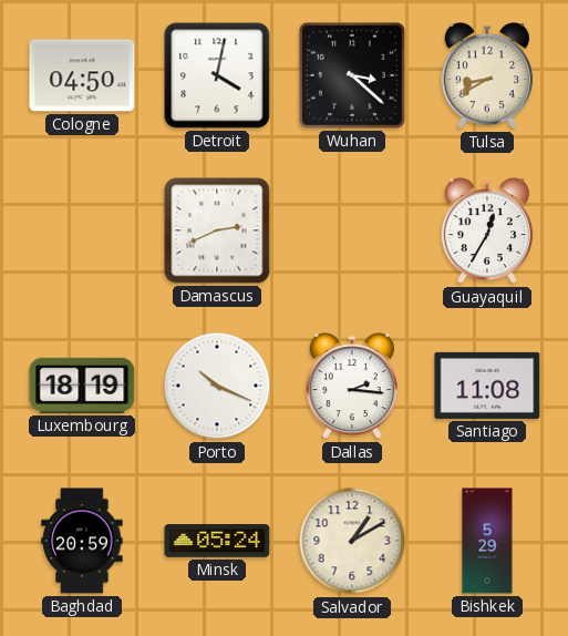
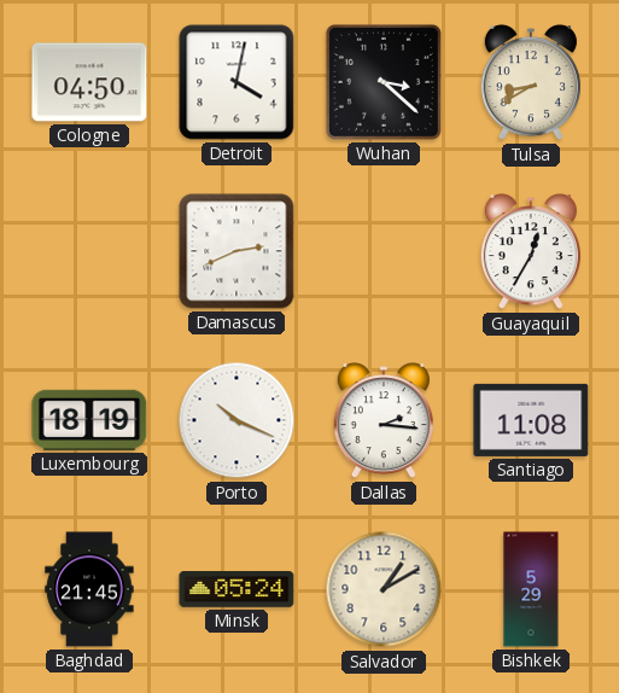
Baghdad: 20:59 -> 21:45 (89, 589)
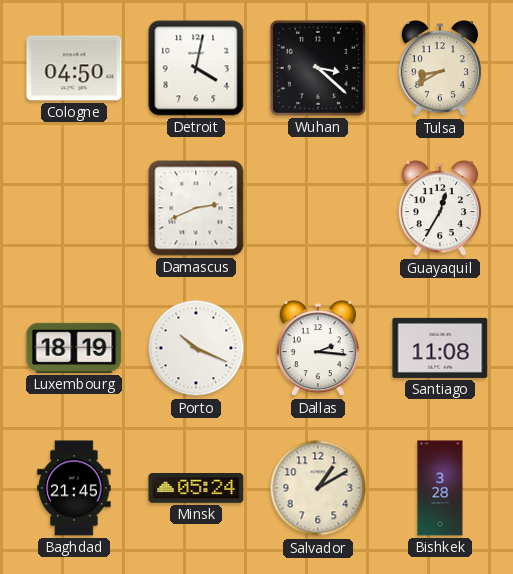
Bishkek: 5:29 -> 3:28 (440, 488)
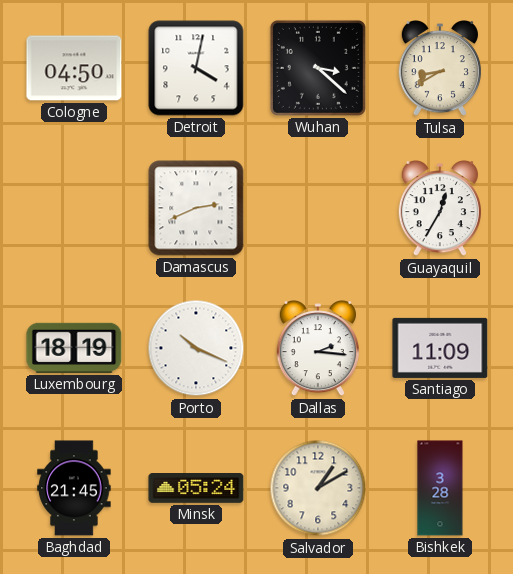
Santiago: 11:08 -> 11:09 (440, 348)
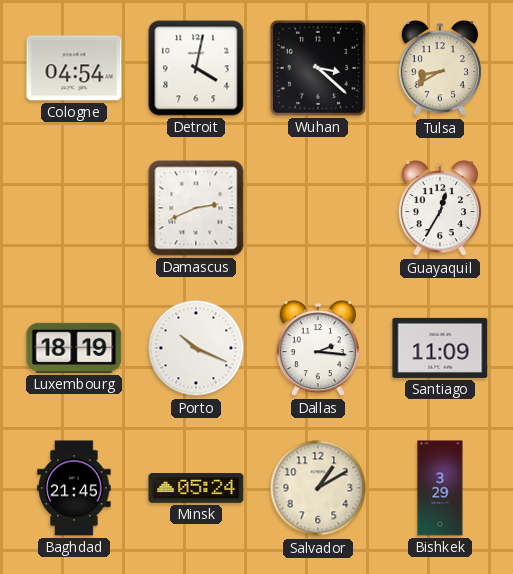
Cologne: 04:50 -> 04:54 (74, 68)
Bishkek: 3:28 -> 3:29 (440, 488)
